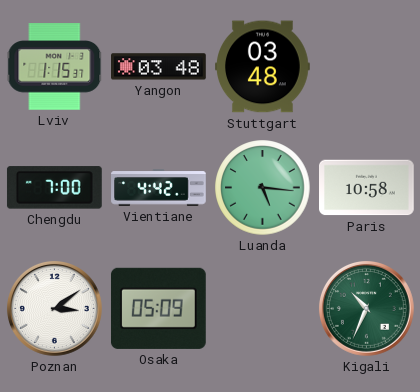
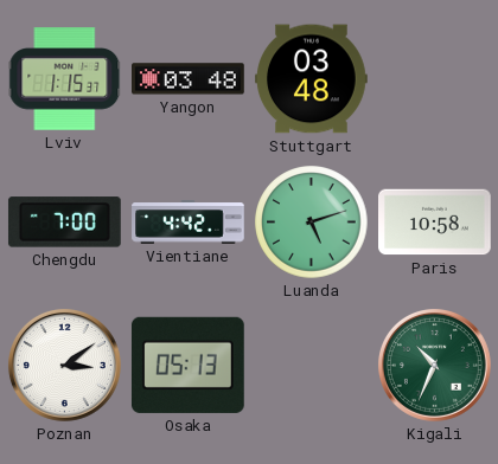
Luanda: 5:16 -> 5:12 (312, 223)
Osaka: 05:09 -> 05:13 (187, 365)
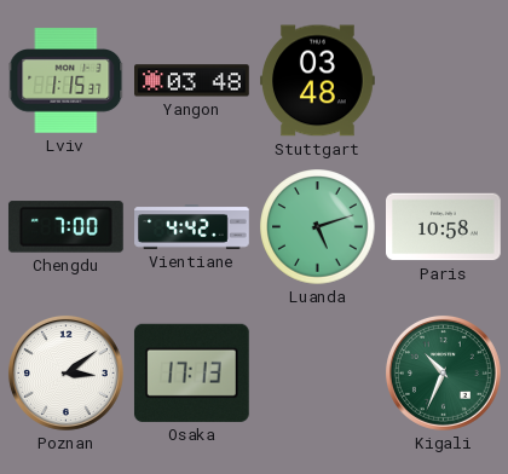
Osaka: 05:13 -> 17:13 (191, 372)
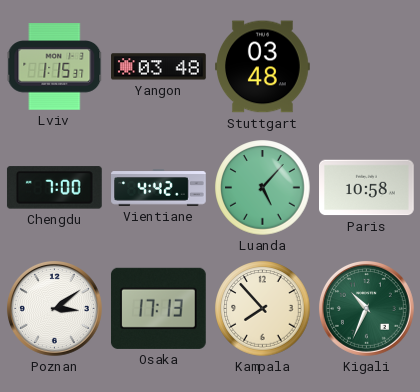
Luanda: 5:12 -> 5:07 (263, 188)
Kampala: none -> 7:53 (263, 309)
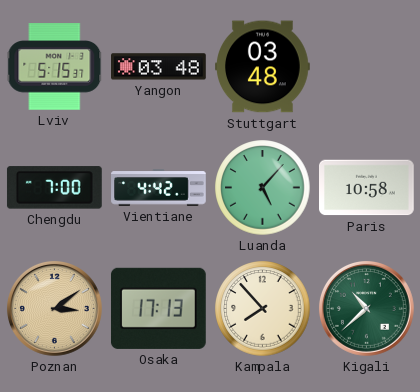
Lviv: 1:15 -> 5:15 (55, 67)
Poznan dial: white -> champagne (54, 308)
Kigali: 10:34 -> 10:38 (366, 308)
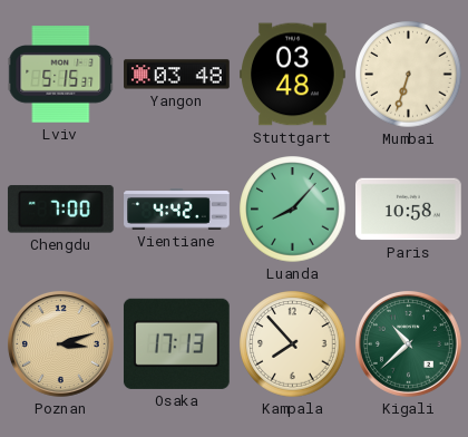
Mumbai: none -> 6:33 (409, 75)
Luanda: 5:07 -> 8:07 (293, 210)
Poznan: 3:09 -> 3:12 (60, 343)
